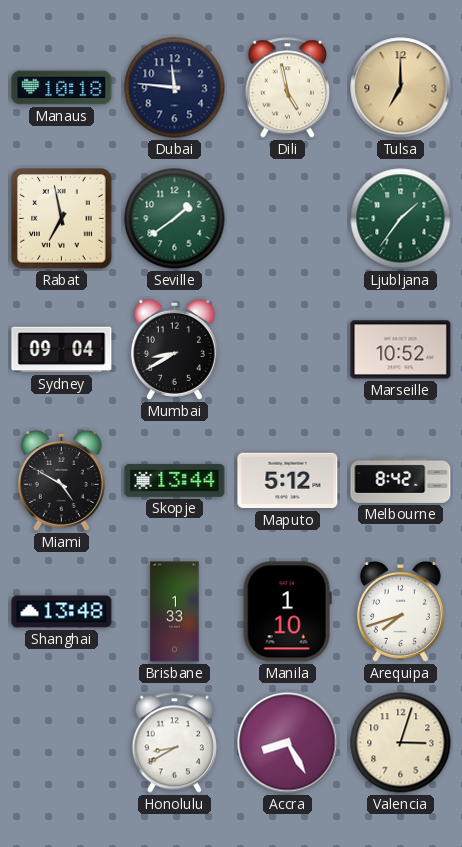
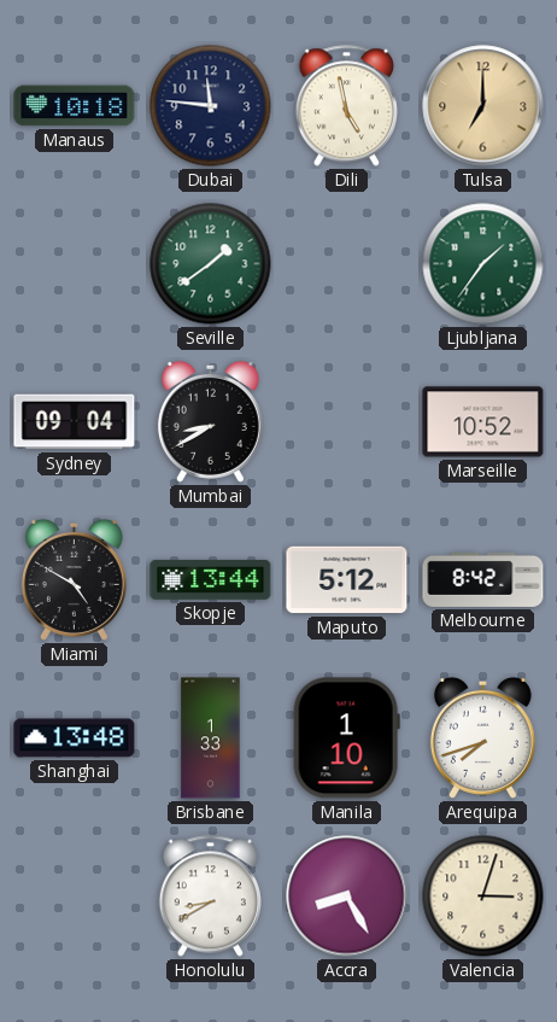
Rabat: 6:58 -> none (62, 219)
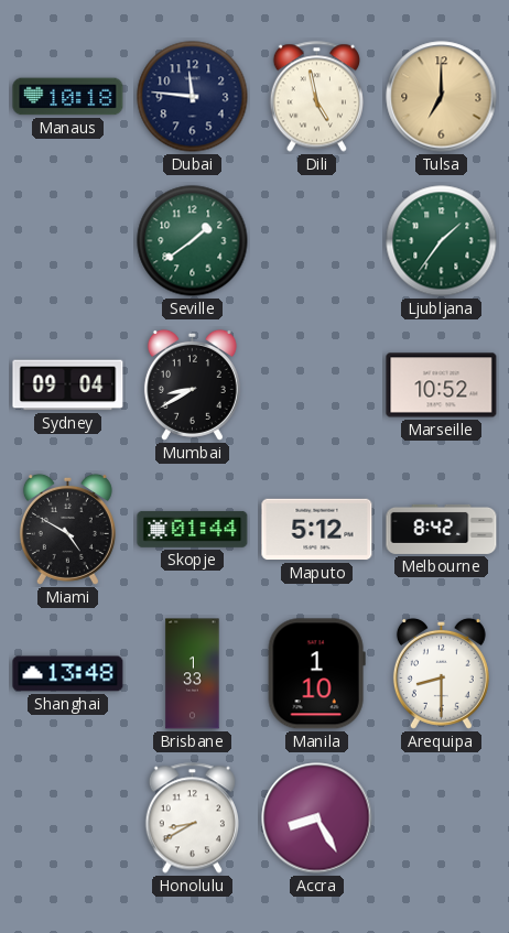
Skopje: 13:44 -> 01:44 (193, 529)
Arequipa: 7:42 -> 8:30 (441, 673)
Valencia: 3:03 -> none (483, 897)
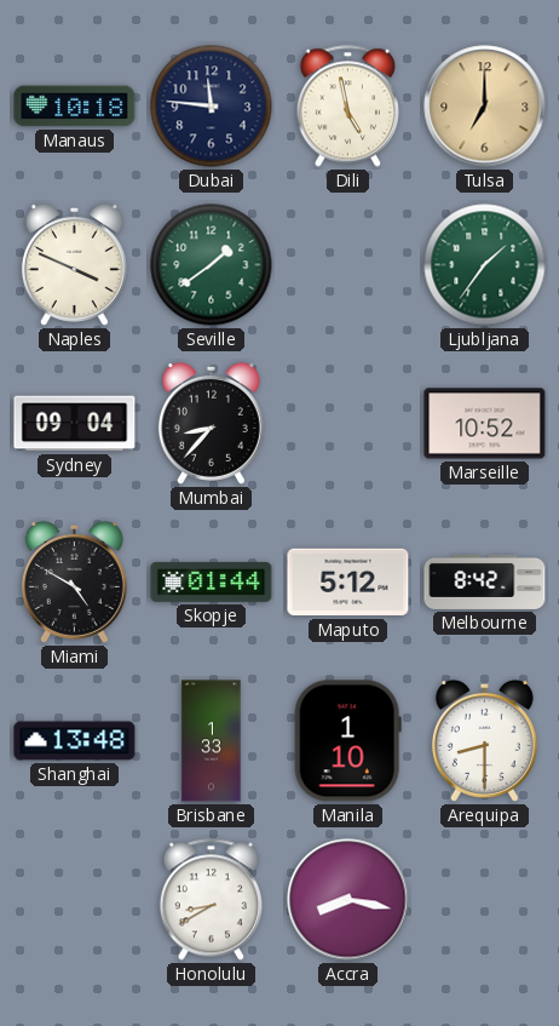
Naples: none -> 3:49 (74, 264)
Mumbai: 8:40 -> 8:37 (211, 423)
Accra: 8:25 -> 8:17 (348, 900)
